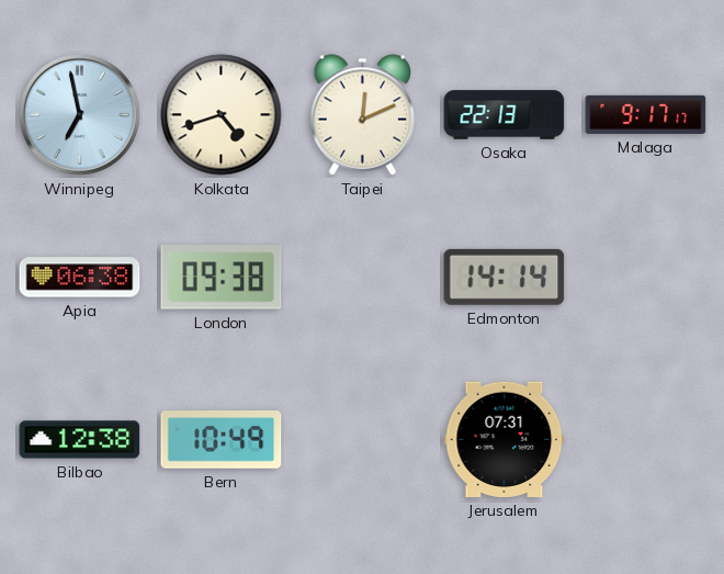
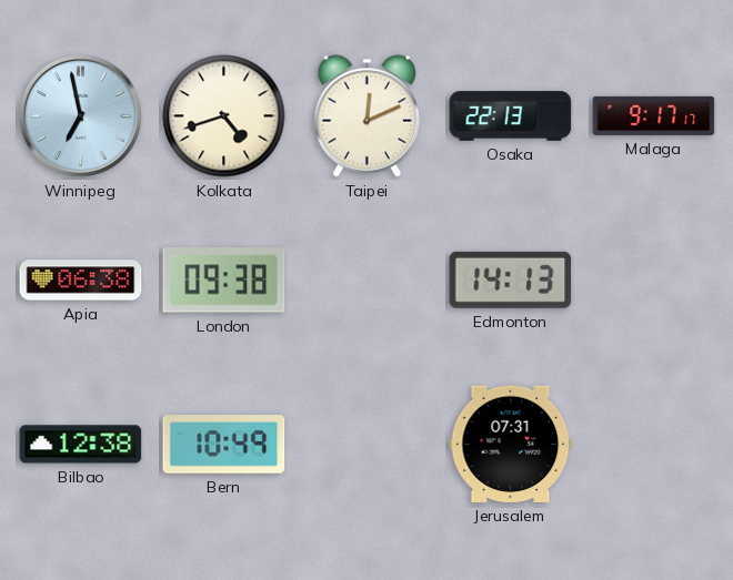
Edmonton: 14:14 -> 14:13 (511, 279)
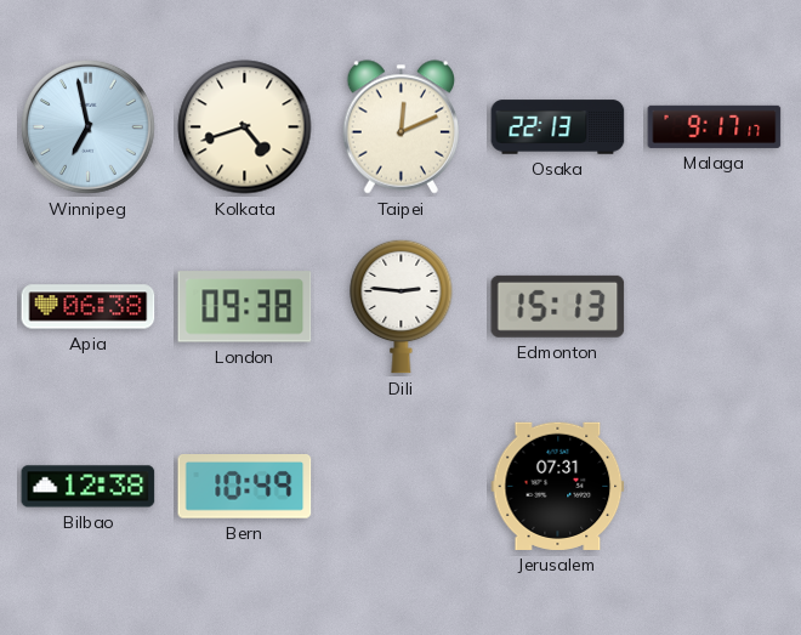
Dili: none -> 2:46 (402, 306)
Edmonton: 14:13 -> 15:13 (558, 306)
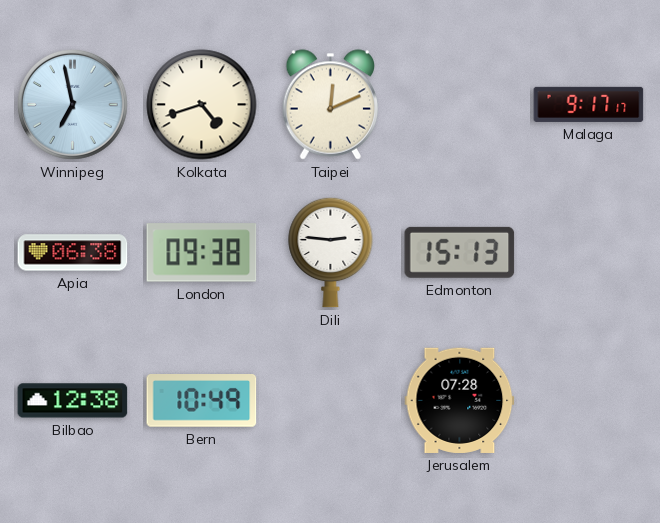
Osaka: 22:13 -> none (558, 127)
Jerusalem: 07:31 -> 07:28 (460, 400)
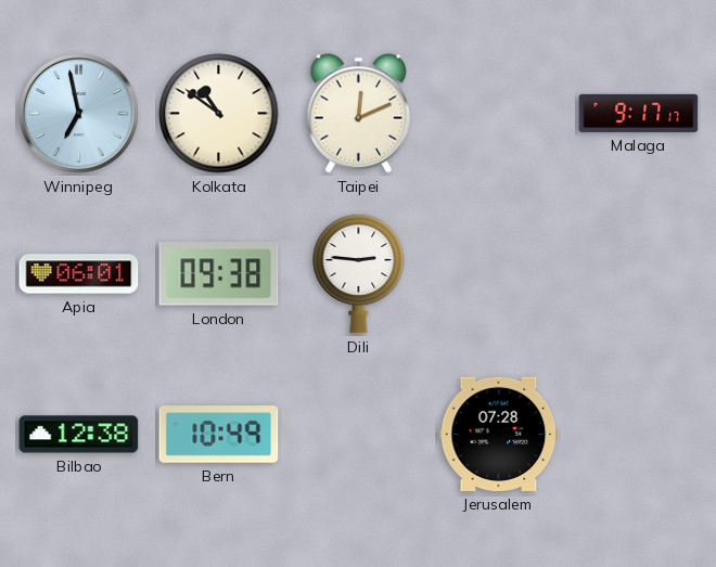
Kolkata: 4:42 -> 10:51 (219, 114)
Apia: 06:38 -> 06:01 (79, 274)
Edmonton: 15:13 -> none (460, 252)
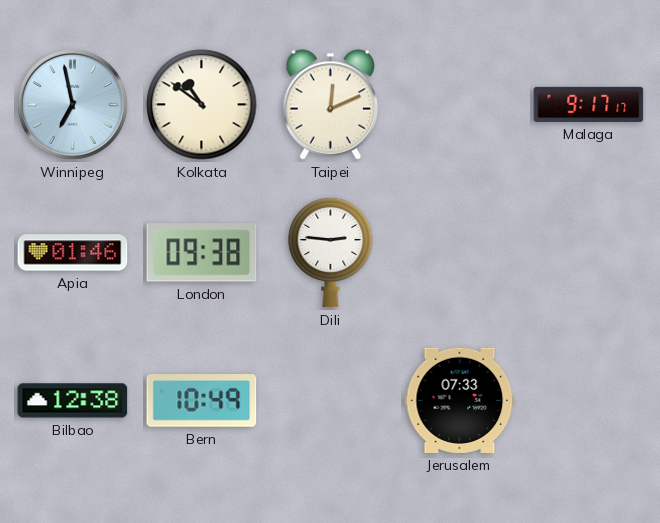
Apia: 06:01 -> 01:46 (73, 253)
Jerusalem: 07:28 -> 07:33 (460, 400)
